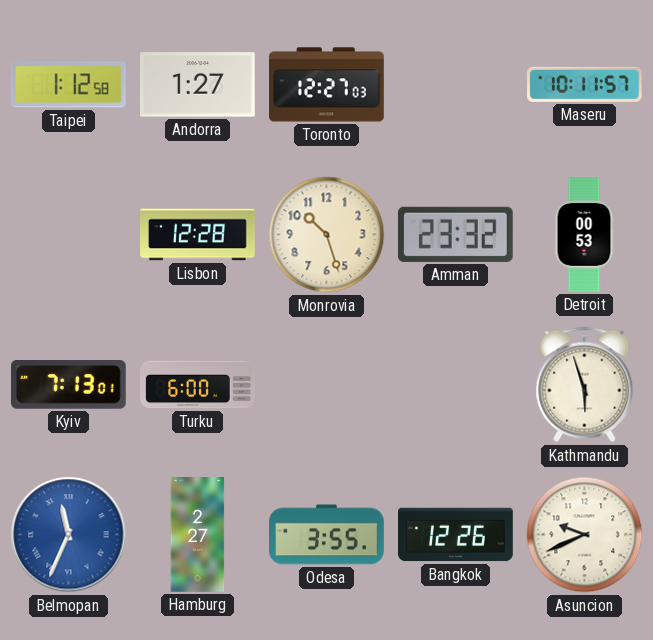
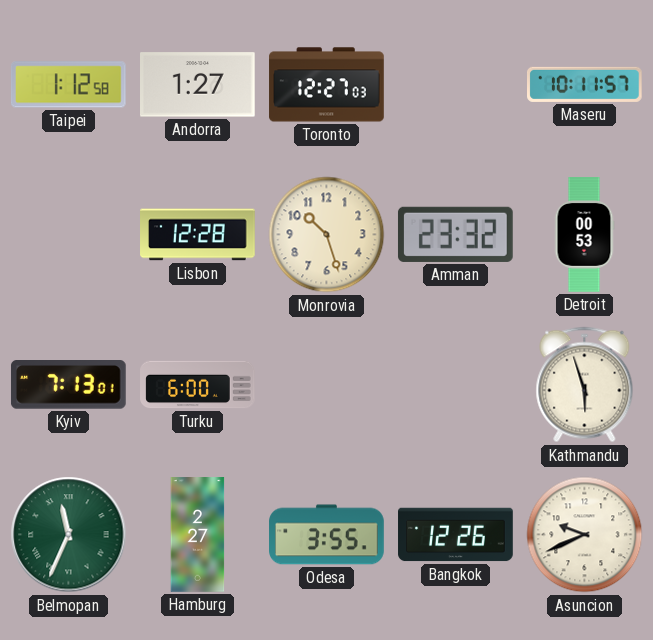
Belmopan dial: blue -> green (69, 535)
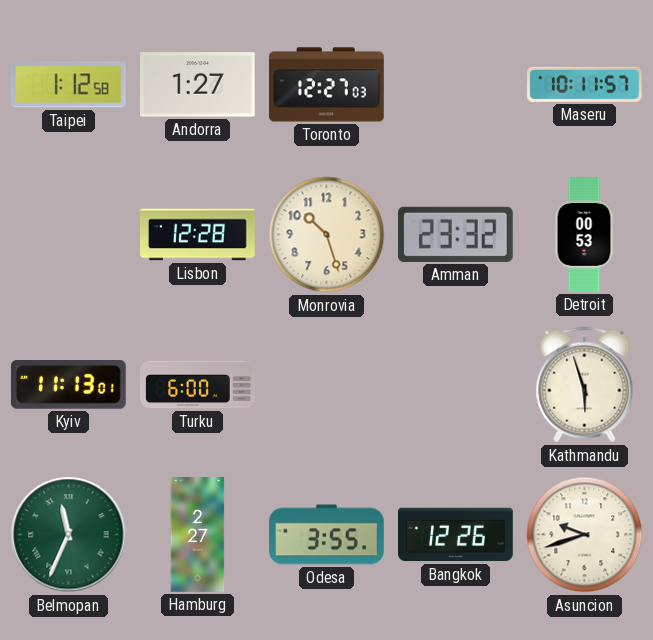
Kyiv: 7:13 -> 11:13 (68, 385)
Asuncion: 9:41 -> 9:42 (585, 535)
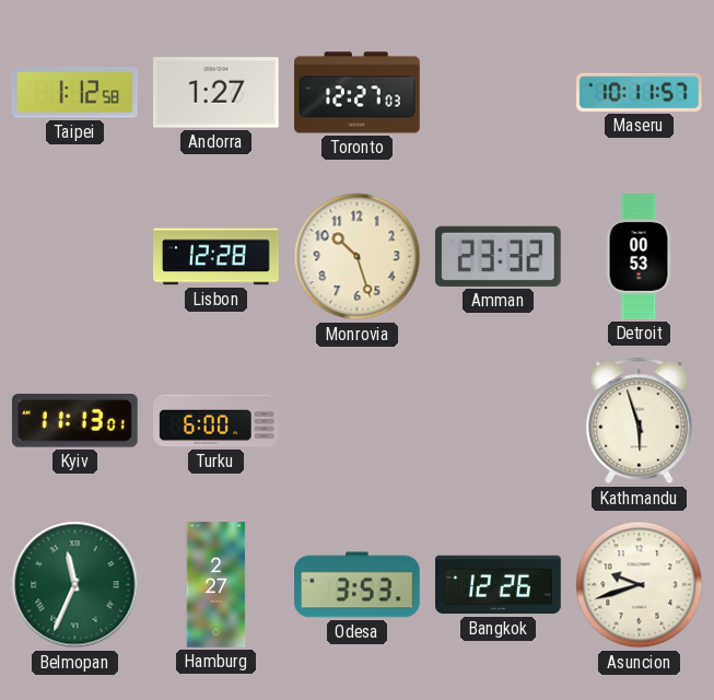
Odesa: 3:55 -> 3:53 (358, 585)
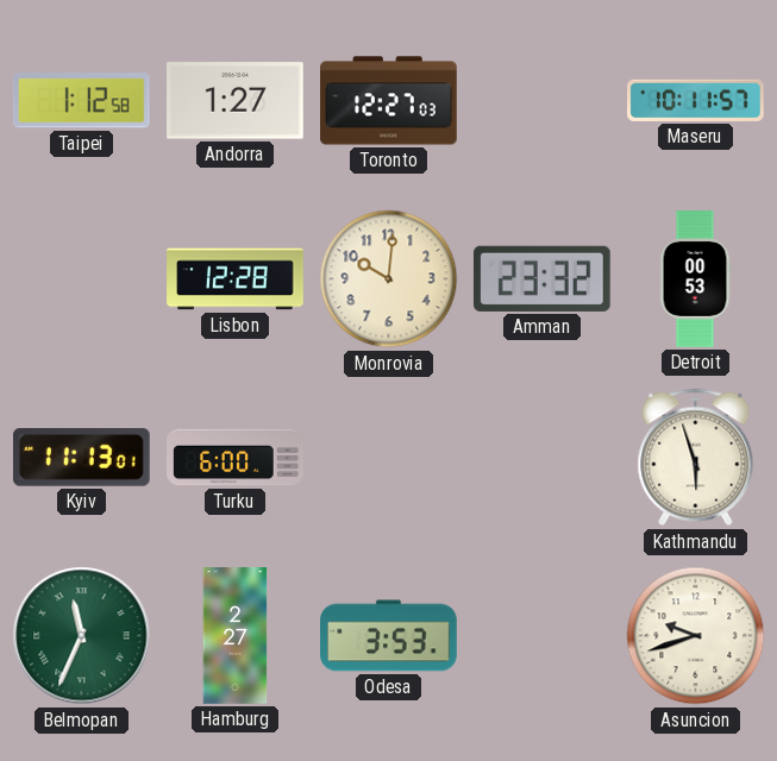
Monrovia: 10:27 -> 10:01 (389, 279)
Bangkok: 12:26 -> none (499, 585)
